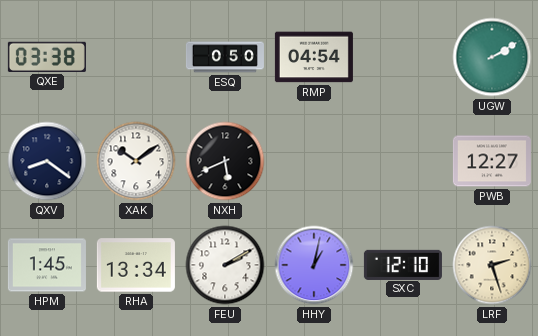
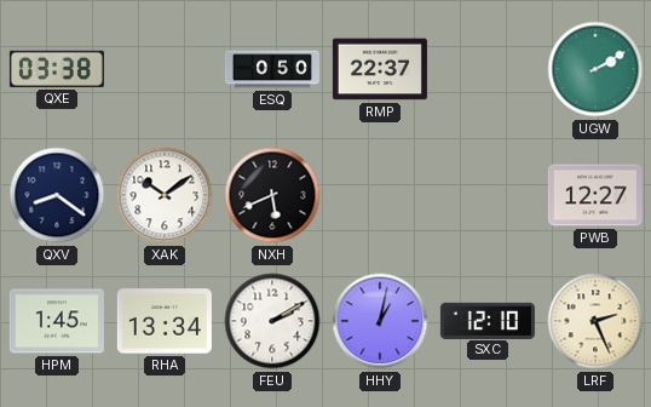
RMP: 04:54 -> 22:37 (380, 69)
LRF: 2:27 -> 2:26 (595, 321)
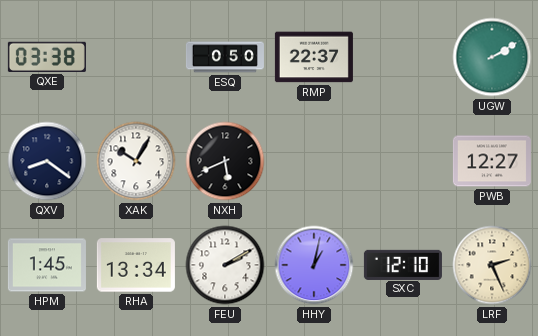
XAK: 10:09 -> 10:05 (136, 161)
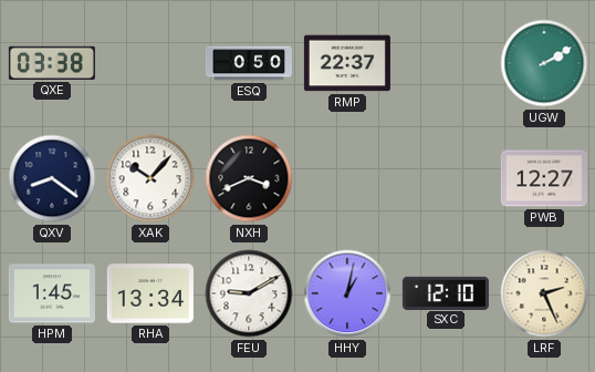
XAK: 10:05 -> 10:07 (150, 178)
NXH: 5:41 -> 3:41 (249, 178)
FEU: 2:10 -> 9:10 (249, 293)
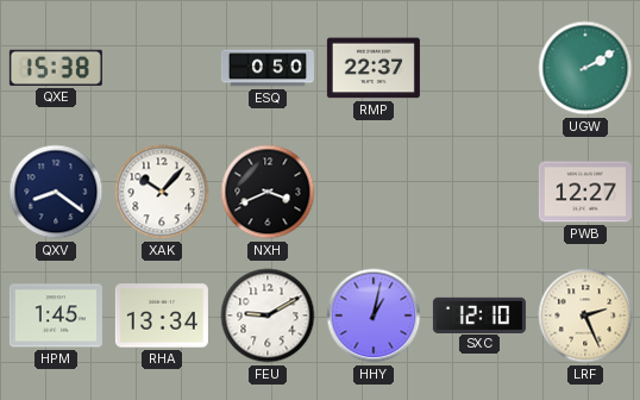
QXE: 03:38 -> 15:38 (56, 68)
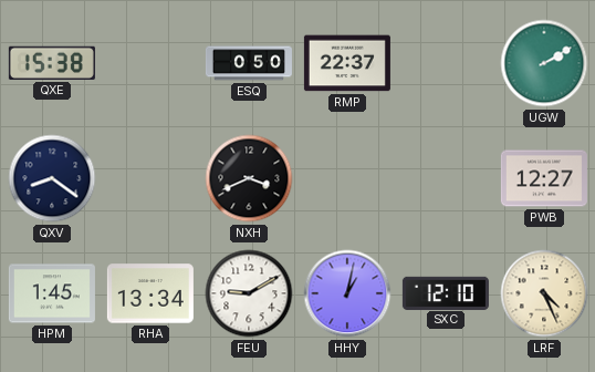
XAK: 10:07 -> none (162, 192)
LRF: 2:26 -> 4:26 (544, 293)
